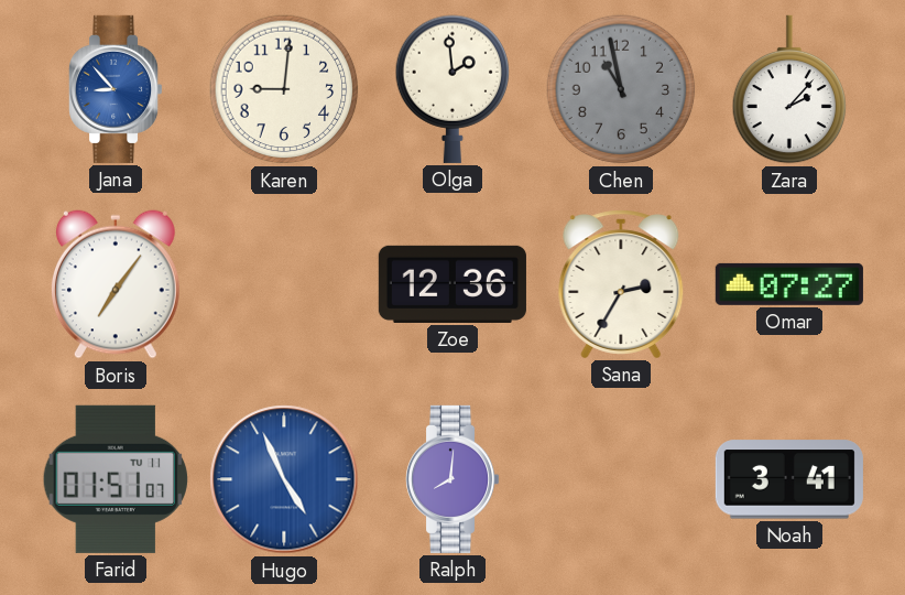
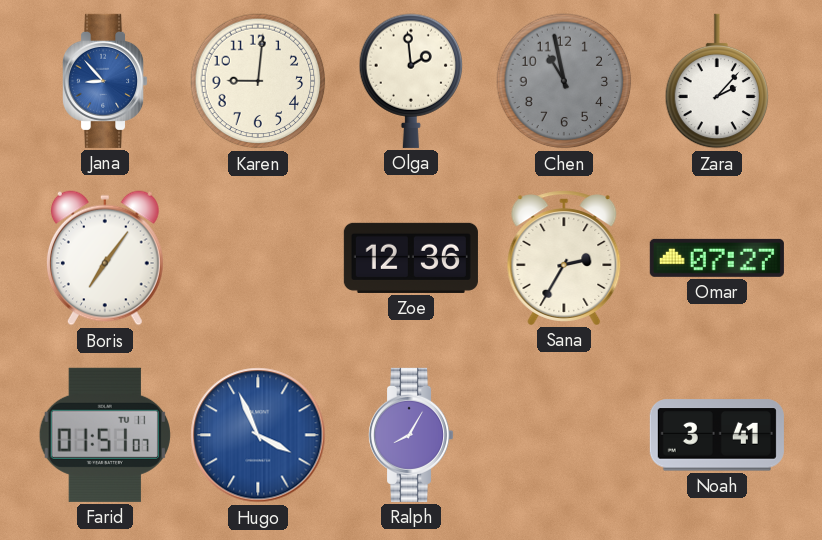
Hugo: 4:56 -> 3:56 (258, 435)
Ralph: 8:01 -> 8:05 (412, 435)
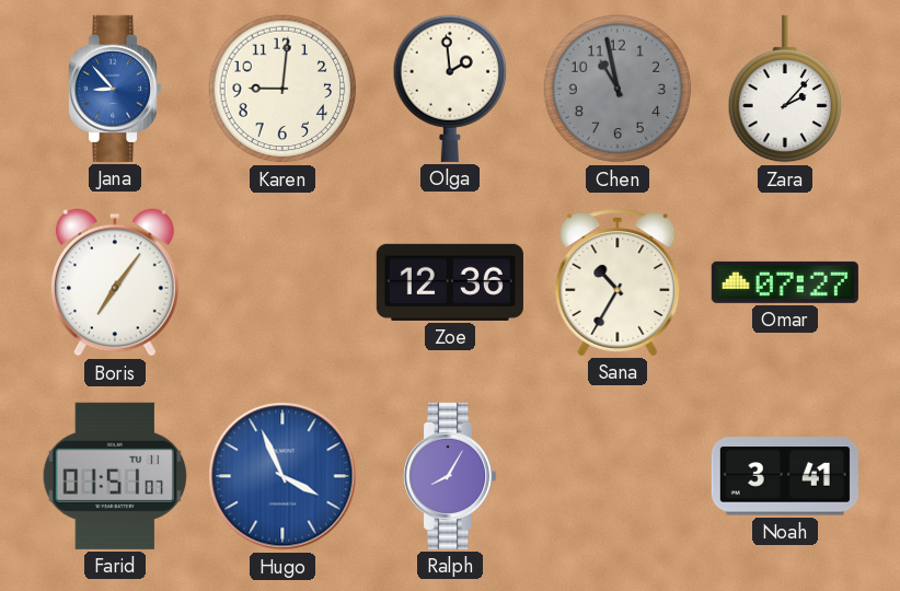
Sana: 2:35 -> 10:35 (618, 282)
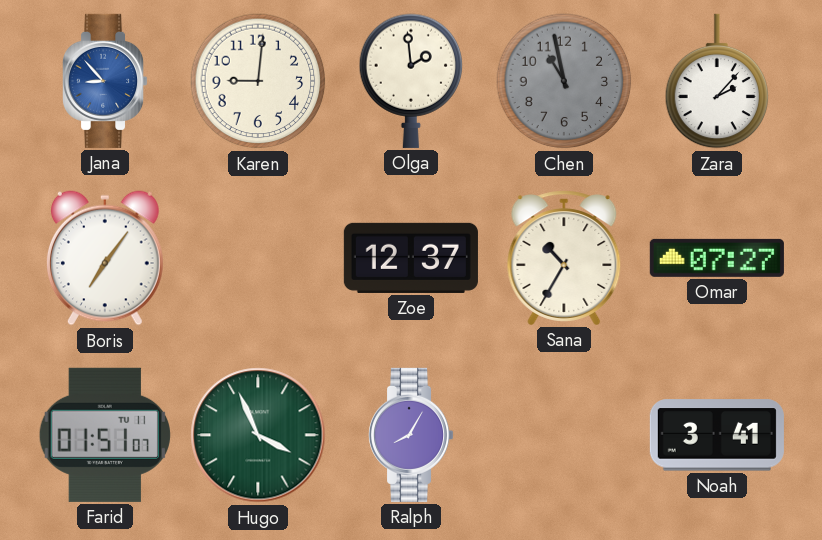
Zoe: 12:36 -> 12:37 (411, 258)
Hugo dial: blue -> green (258, 435)
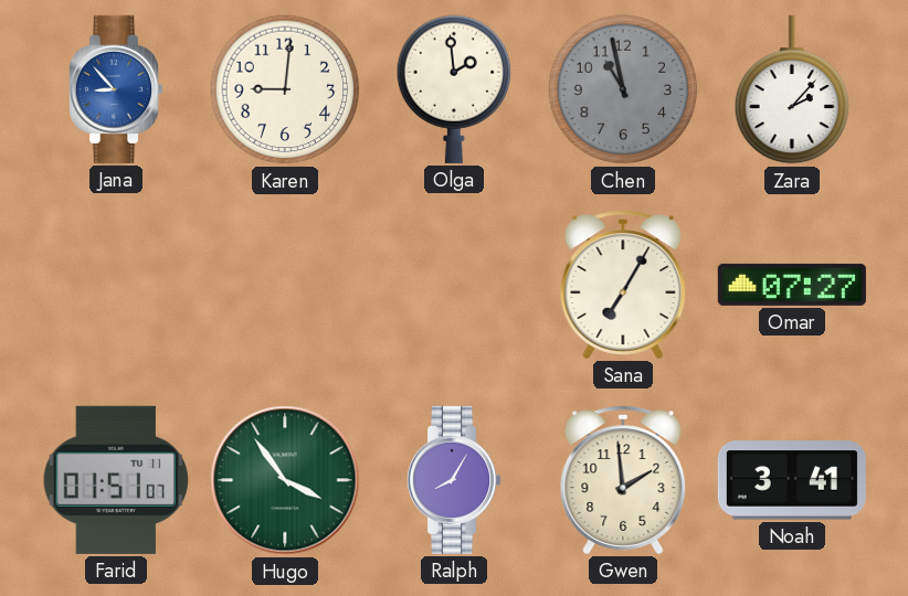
Boris: 7:06 -> none (105, 258)
Zoe: 12:37 -> none (411, 258)
Sana: 10:35 -> 7:05 (623, 285)
Hugo: 3:56 -> 3:54 (285, 480)
Gwen: none -> 1:59 (623, 480)
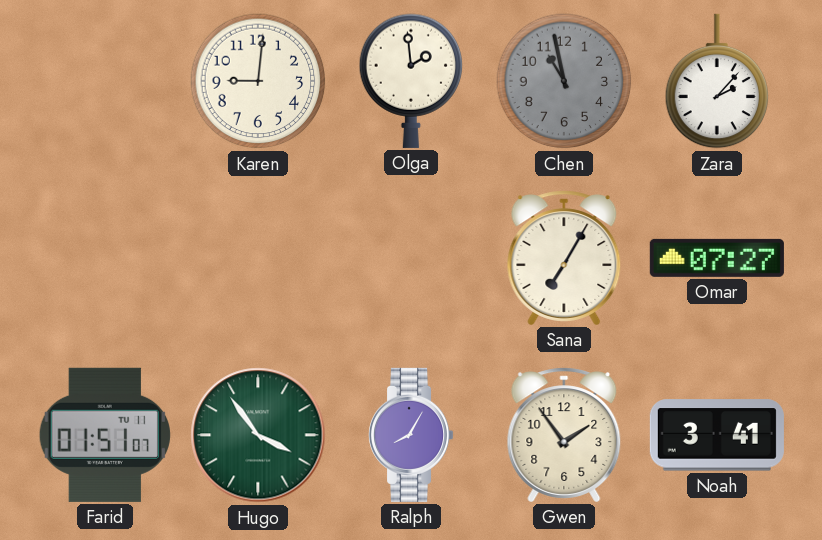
Jana: 8:53 -> none (117, 89)
Gwen: 1:59 -> 1:54 (564, 435)
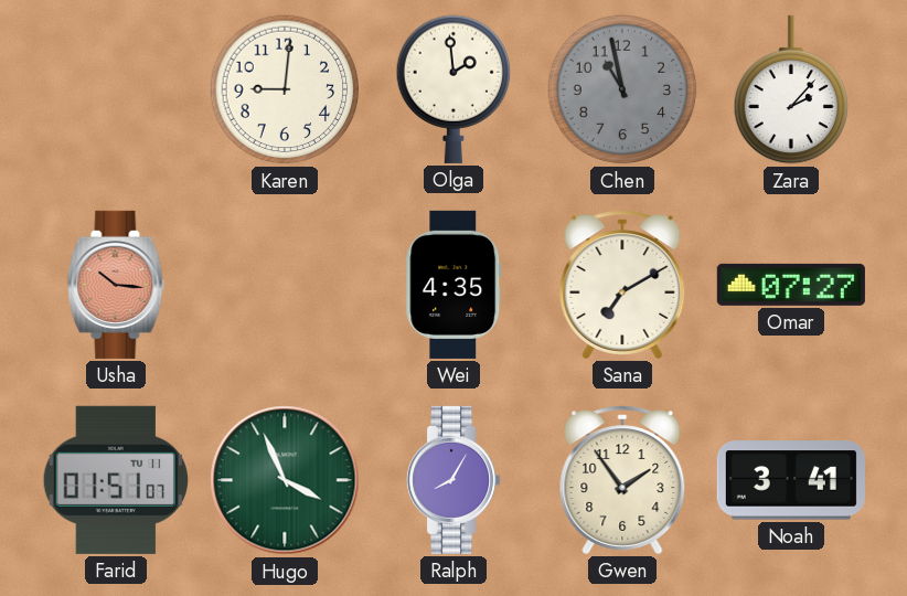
Usha: none -> 10:16 (116, 285)
Wei: none -> 4:35 (453, 285)
Sana: 7:05 -> 7:10 (622, 285)
Hugo: 3:54 -> 3:56 (285, 480)
